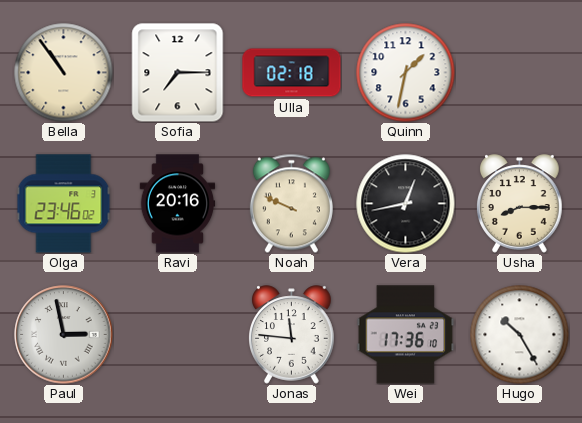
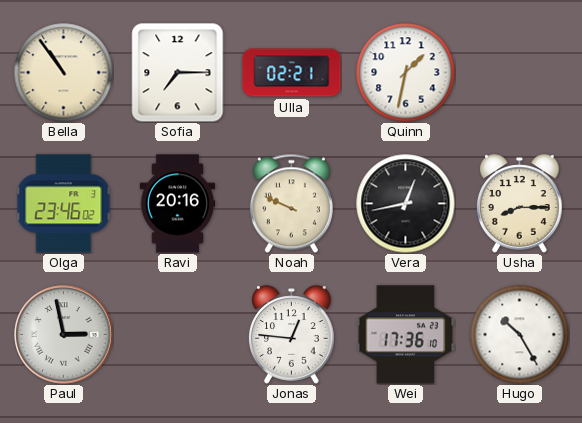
Ulla: 02:18 -> 02:21 (292, 73)
Jonas: 11:46 -> 12:46 (292, 335)
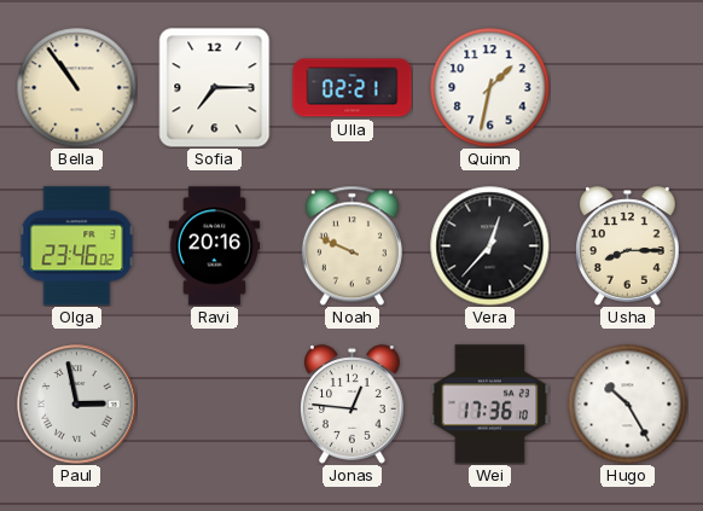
Vera: 12:43 -> 12:37 (490, 246)
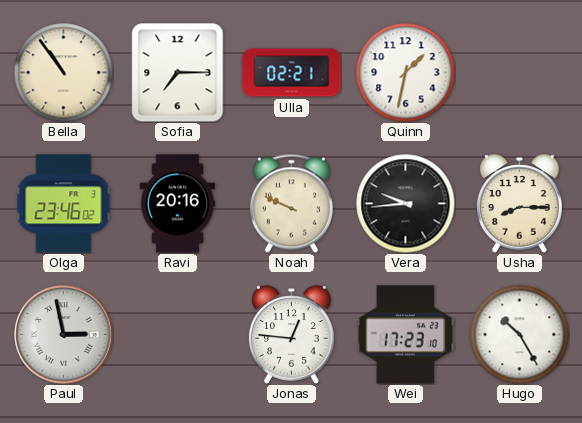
Vera: 12:37 -> 9:44 (406, 204)
Wei: 17:36 -> 17:23 (406, 335)
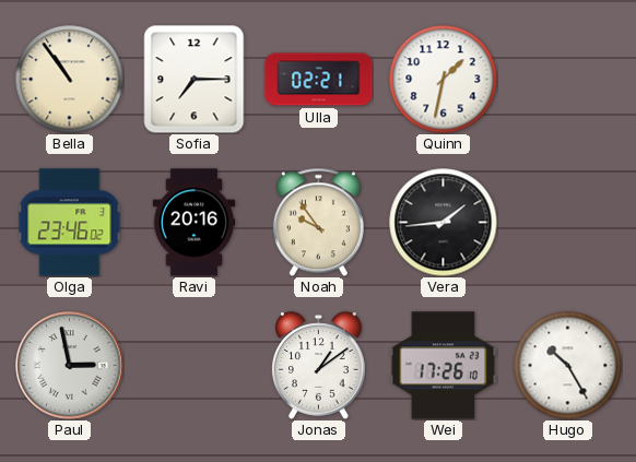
Noah: 9:49 -> 9:54 (318, 222)
Vera: 9:44 -> 1:44 (444, 223)
Usha: 8:15 -> none (520, 204)
Jonas: 12:46 -> 1:09 (319, 366)
Wei: 17:23 -> 17:26 (444, 366)
